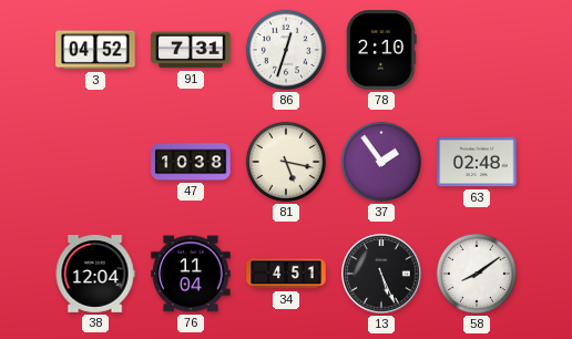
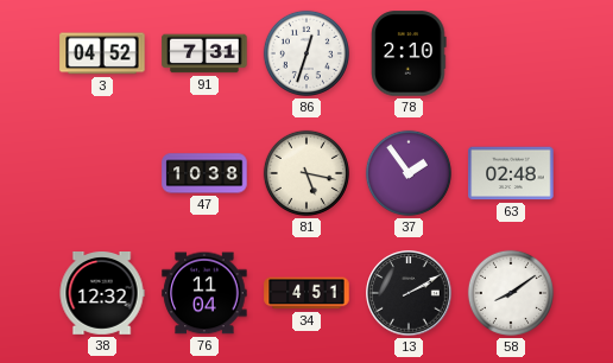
38: 12:04 -> 12:32 (102, 294)
13: 5:26 -> 2:10 (409, 293)
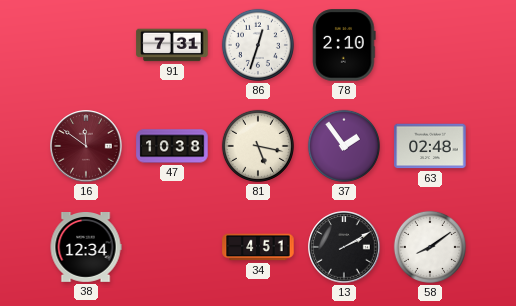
3: 04:52 -> none (102, 53)
16: none -> 11:51 (86, 146)
38: 12:32 -> 12:34 (86, 248)
76: 11:04 -> none (204, 293)
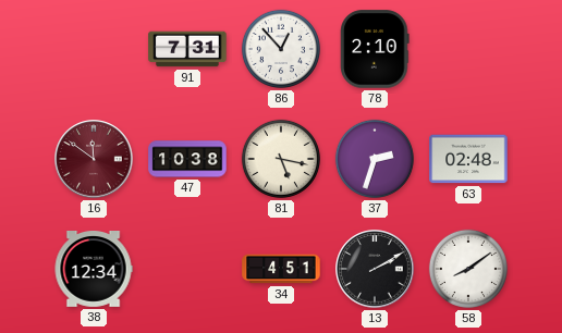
86: 12:33 -> 12:53 (281, 49)
37: 1:54 -> 2:33 (375, 159)
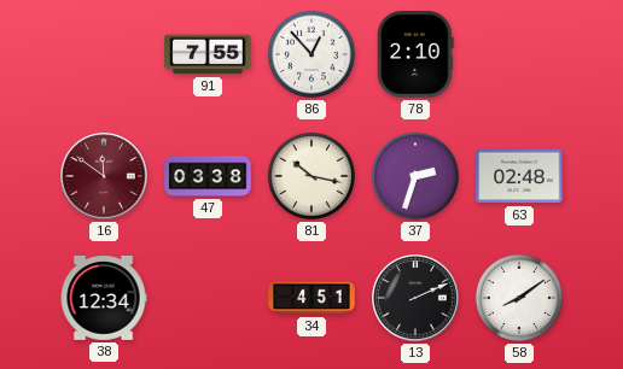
91: 7:31 -> 7:55 (208, 54)
47: 10:38 -> 03:38 (208, 176)
81: 5:17 -> 10:17 (311, 176)
13: 2:10 -> 2:11 (415, 298)
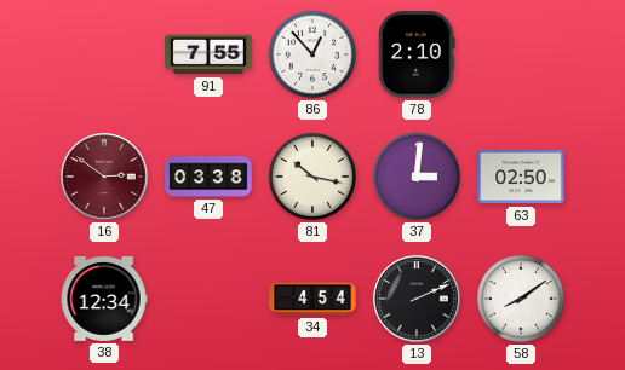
16: 11:51 -> 2:51 (104, 177)
37: 2:33 -> 3:01 (417, 177)
63: 02:48 -> 02:50 (521, 177)
34: 4:51 -> 4:54 (312, 299)
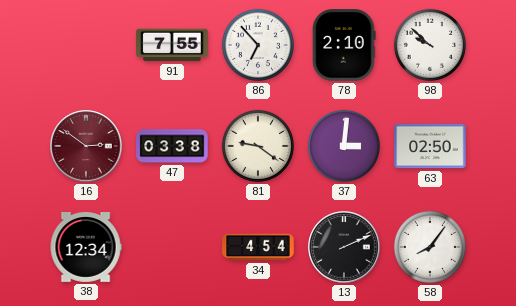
86: 12:53 -> 6:53 (258, 45)
98: none -> 9:52 (430, 45)
81: 10:17 -> 9:21 (258, 146)
58: 8:09 -> 8:06 (430, 247)
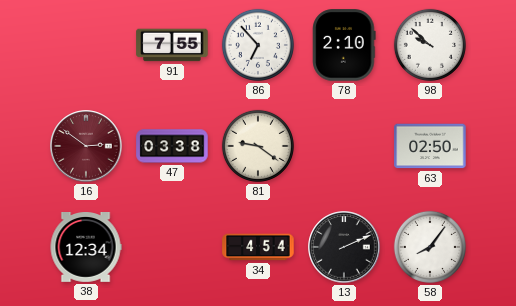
37: 3:01 -> none (344, 146)
